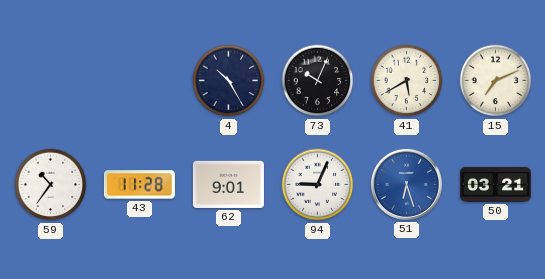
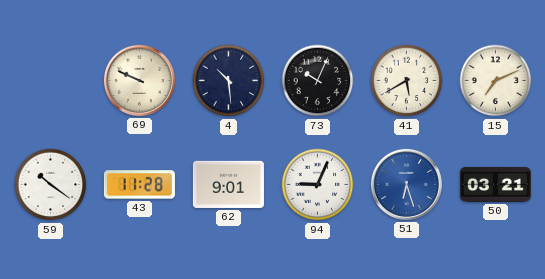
69: none -> 9:49 (139, 80)
4: 10:25 -> 10:29 (229, 81)
59: 10:36 -> 10:21 (51, 185)
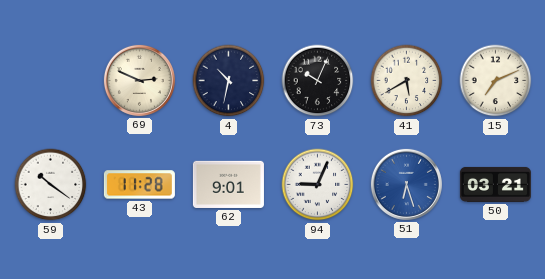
69: 9:49 -> 2:49 (139, 80)
4: 10:29 -> 10:32 (229, 81)
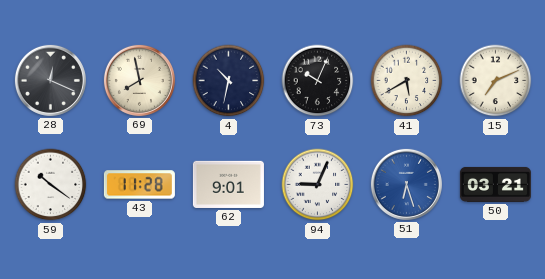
28: none -> 12:19 (50, 80)
69: 2:49 -> 7:58 (139, 80)
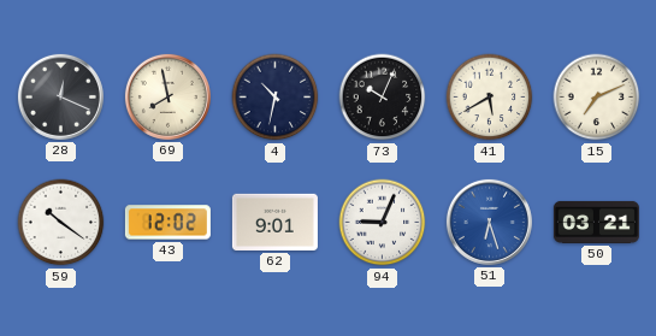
43: 11:28 -> 12:02 (167, 223)
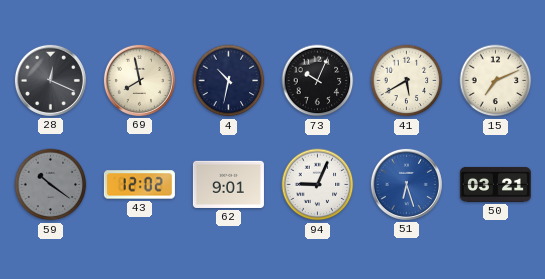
59 dial: white -> grey (51, 185)
